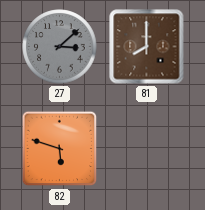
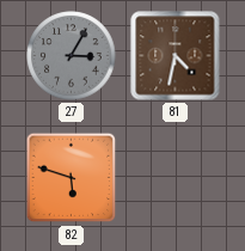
27: 3:08 -> 3:05 (72, 56)
81: 8:00 -> 4:32 (176, 56)
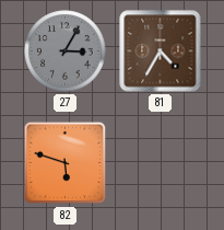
81: 4:32 -> 4:35 (161, 51)
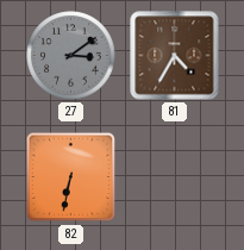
27: 3:05 -> 3:09 (71, 56)
82: 5:48 -> 6:32 (71, 177)
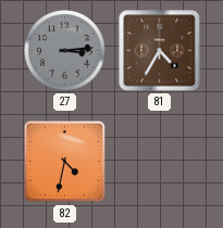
27: 3:09 -> 3:14 (65, 51)
82: 6:32 -> 4:32 (65, 162)
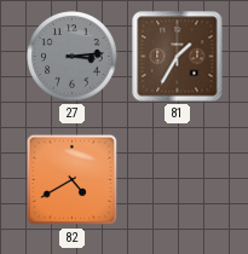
81: 4:35 -> 1:35 (178, 57)
82: 4:32 -> 4:40 (73, 180)
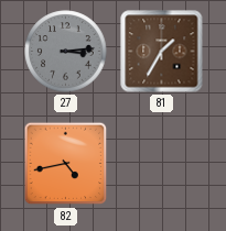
82: 4:40 -> 4:43 (66, 164)
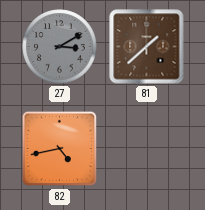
27: 3:14 -> 3:10 (60, 47)
81: 1:35 -> 1:38 (147, 47)
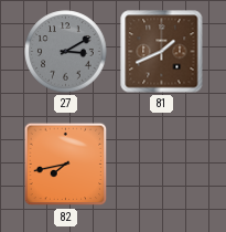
81: 1:38 -> 1:41 (162, 52)
82: 4:43 -> 7:43 (66, 165)
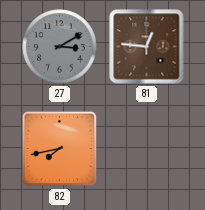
81: 1:41 -> 12:46 (147, 47)
